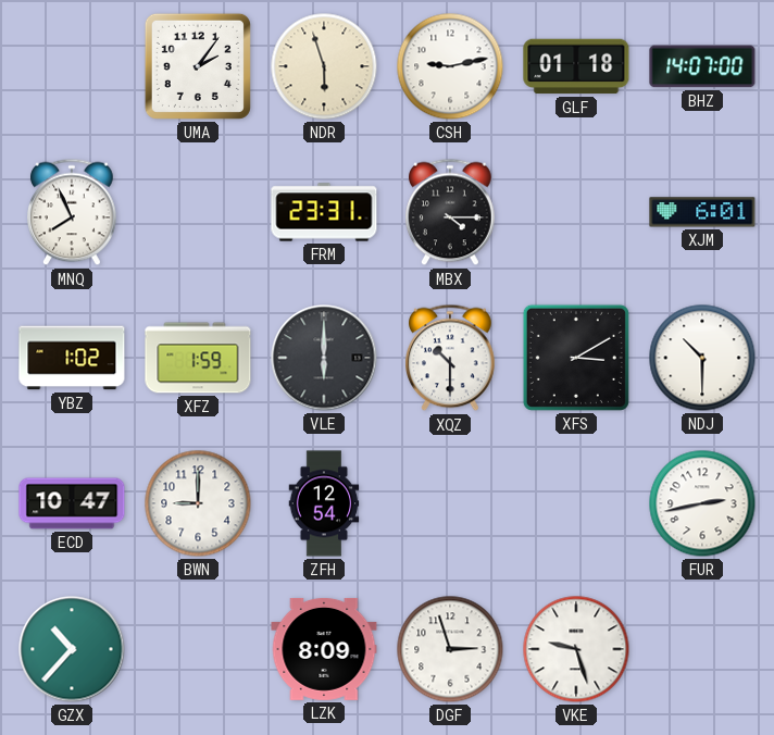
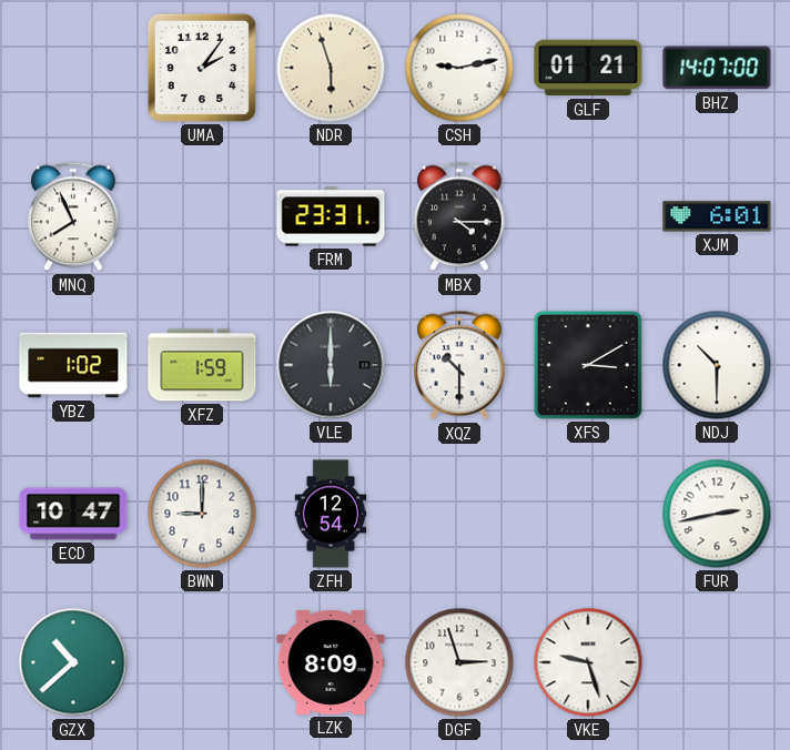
GLF: 01:18 -> 01:21 (588, 68)
GZX: 10:37 -> 10:38 (73, 662)
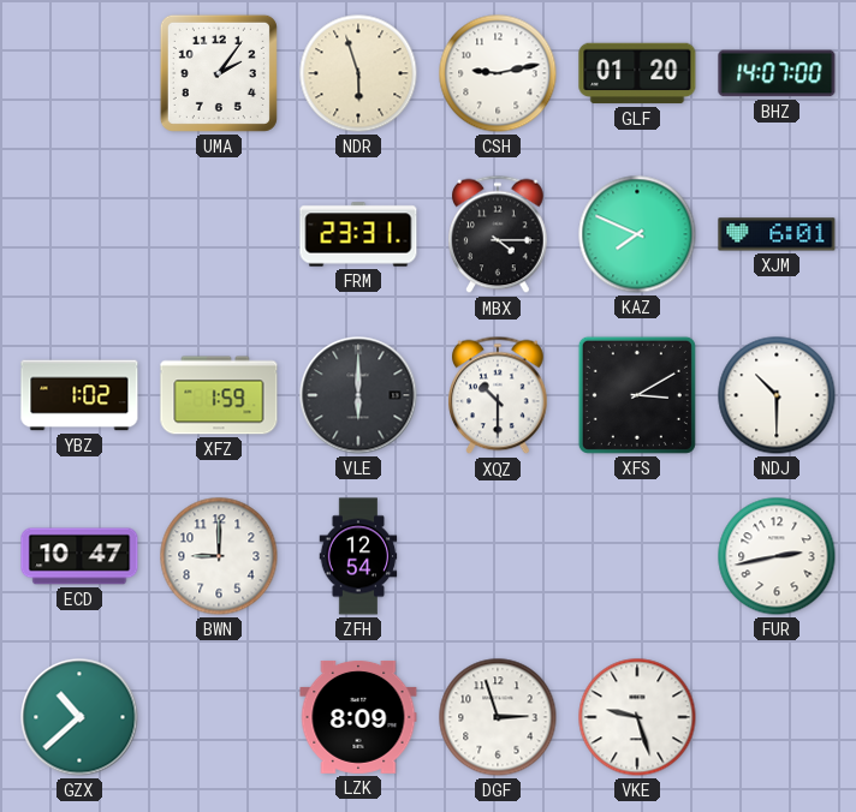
GLF: 01:21 -> 01:20 (637, 73)
MNQ: 7:56 -> none (74, 216)
KAZ: none -> 7:49 (637, 234)
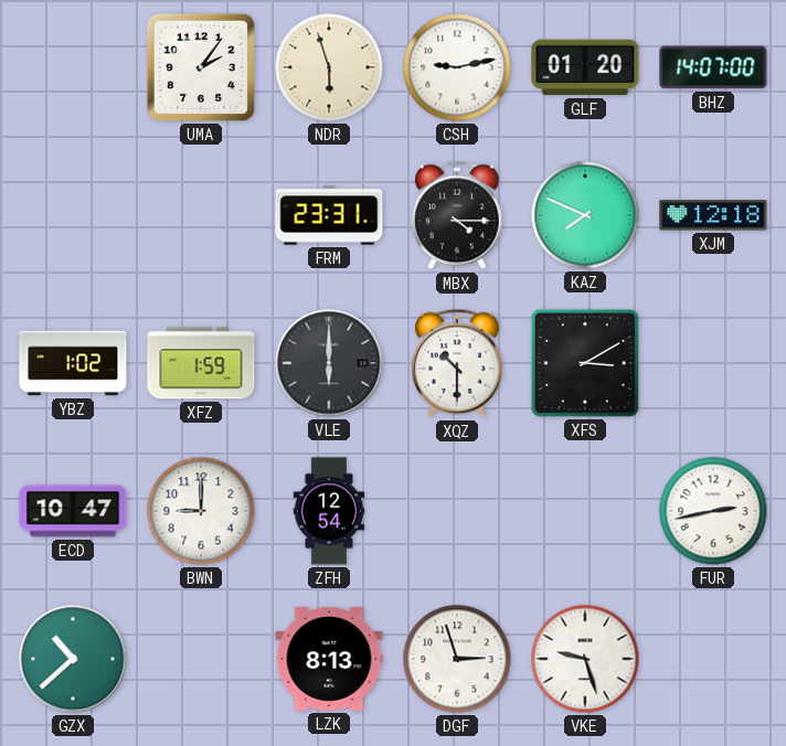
XJM: 6:01 -> 12:18 (713, 215)
NDJ: 10:30 -> none (777, 395)
LZK: 8:09 -> 8:13 (329, 659)
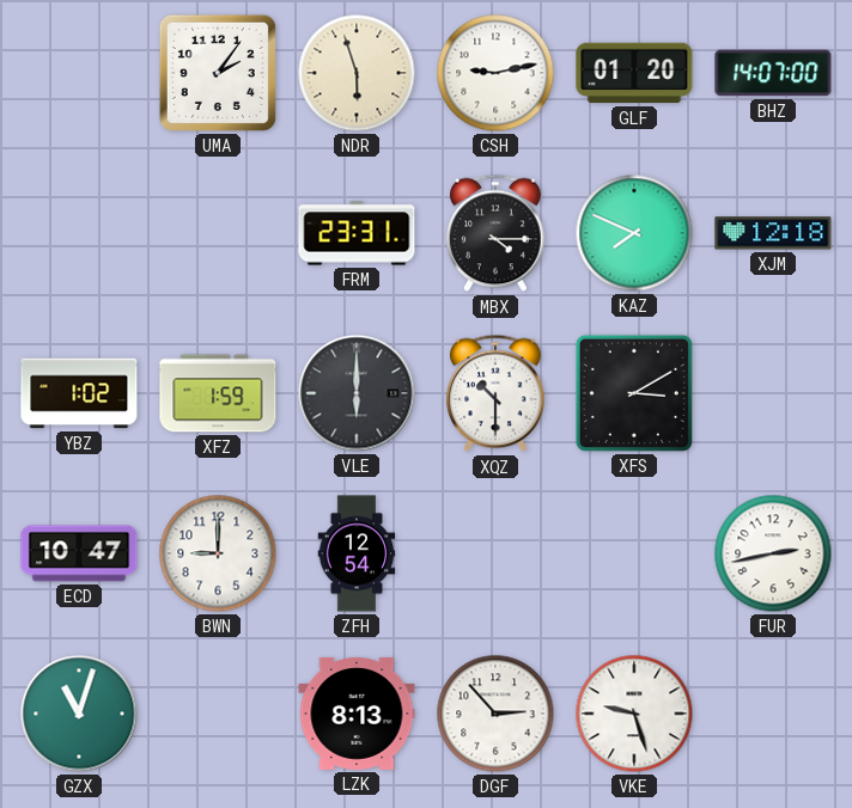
GZX: 10:38 -> 11:03 (79, 714)
DGF: 2:57 -> 2:53 (495, 714)
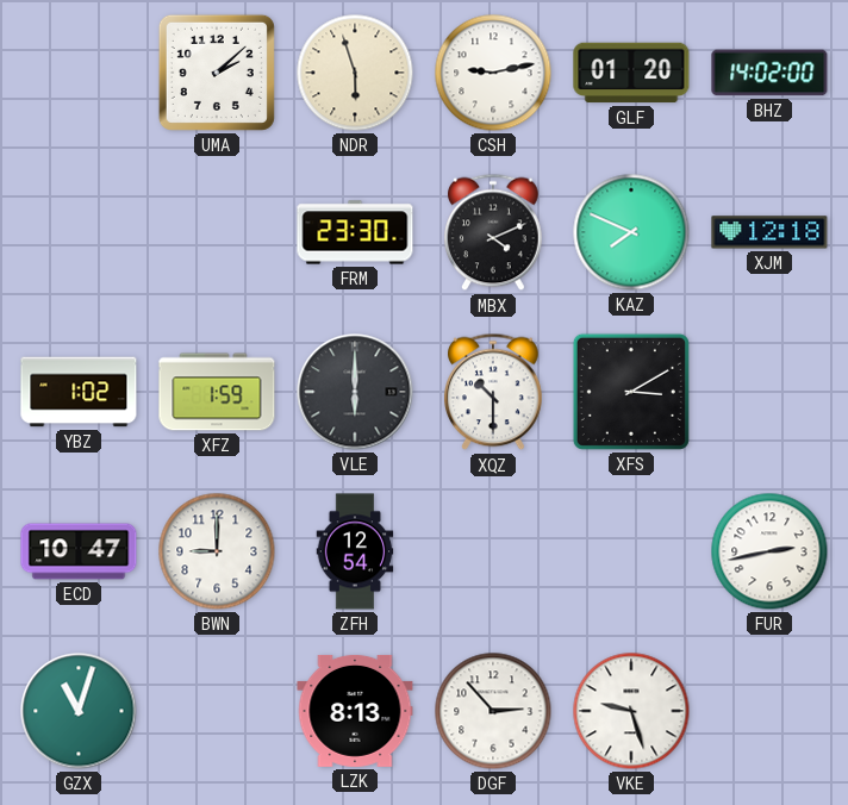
UMA: 2:06 -> 2:08 (217, 73)
BHZ: 14:07 -> 14:02 (769, 73)
FRM: 23:31 -> 23:30 (355, 232)
MBX: 4:15 -> 4:11 (494, 232)
